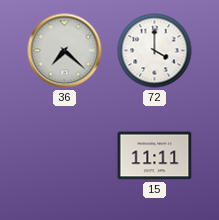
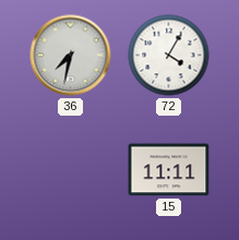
36: 7:22 -> 7:32 (71, 56)
72: 4:00 -> 4:05 (169, 56)
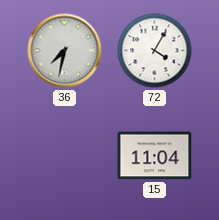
15: 11:11 -> 11:04 (155, 156)
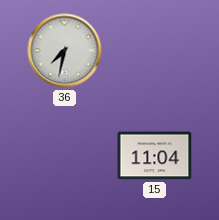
72: 4:05 -> none (155, 51)
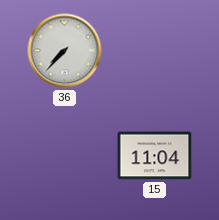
36: 7:32 -> 7:37 (65, 51)
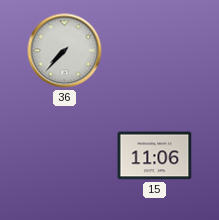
15: 11:04 -> 11:06 (155, 156)
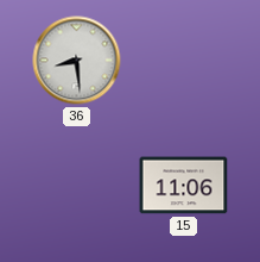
36: 7:37 -> 8:29 (77, 61)
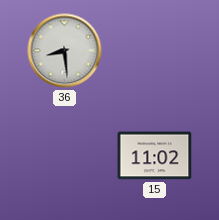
15: 11:06 -> 11:02 (155, 156)
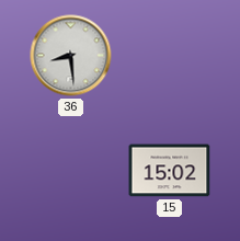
15: 11:02 -> 15:02 (170, 171)
